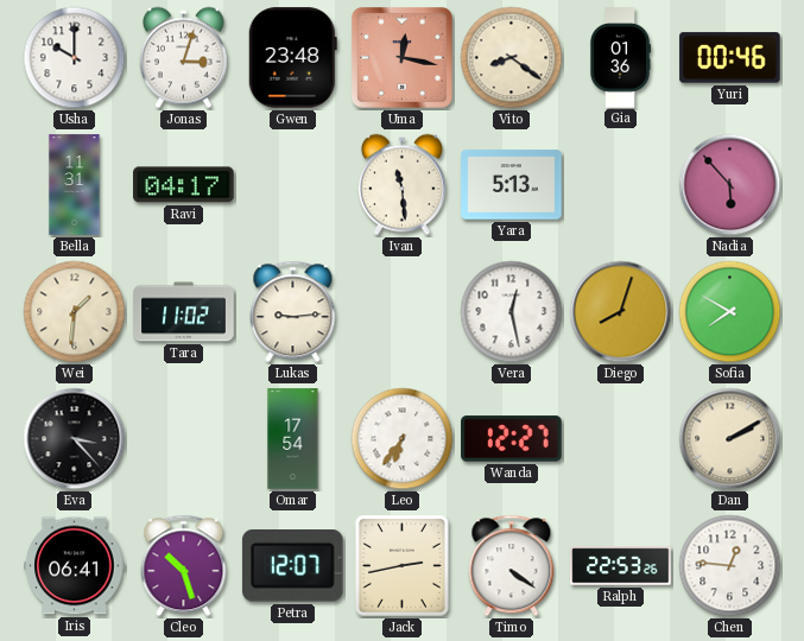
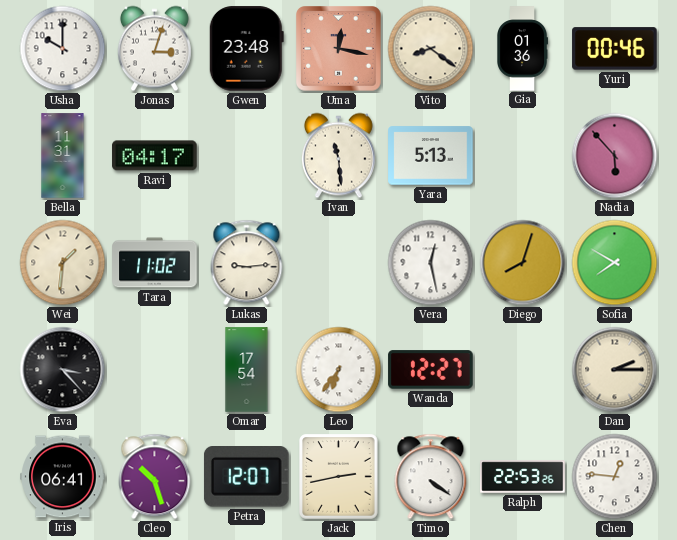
Dan: 2:10 -> 2:15 (615, 370)
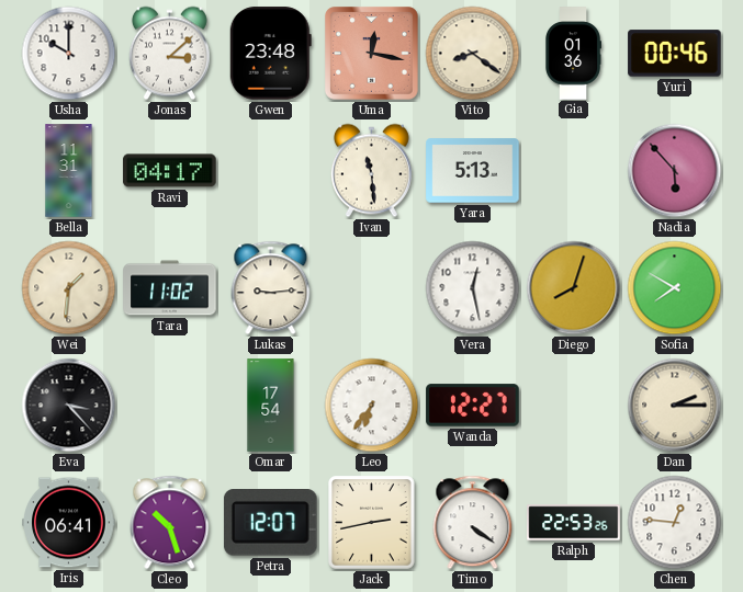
Jonas: 3:03 -> 3:08 (169, 54)
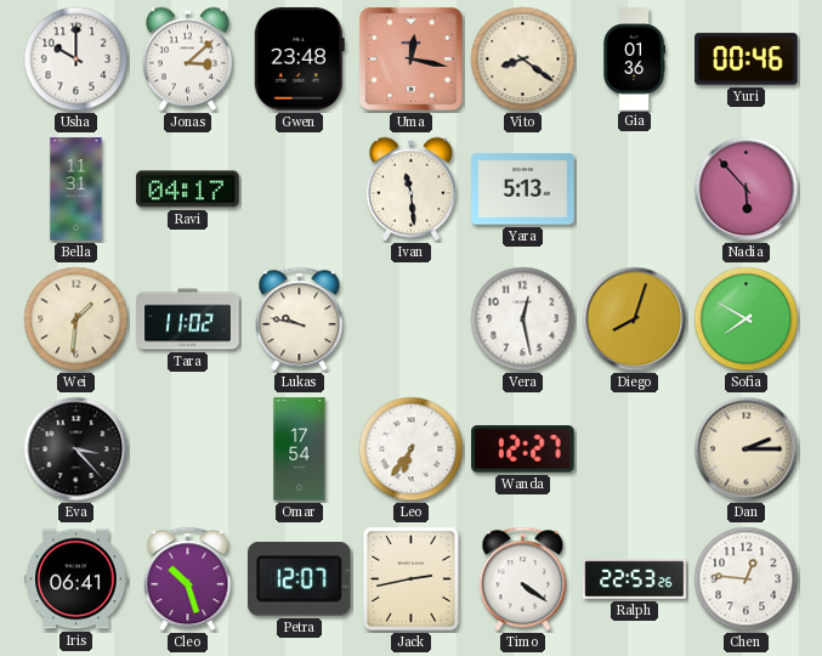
Lukas: 9:14 -> 9:47 (300, 319)
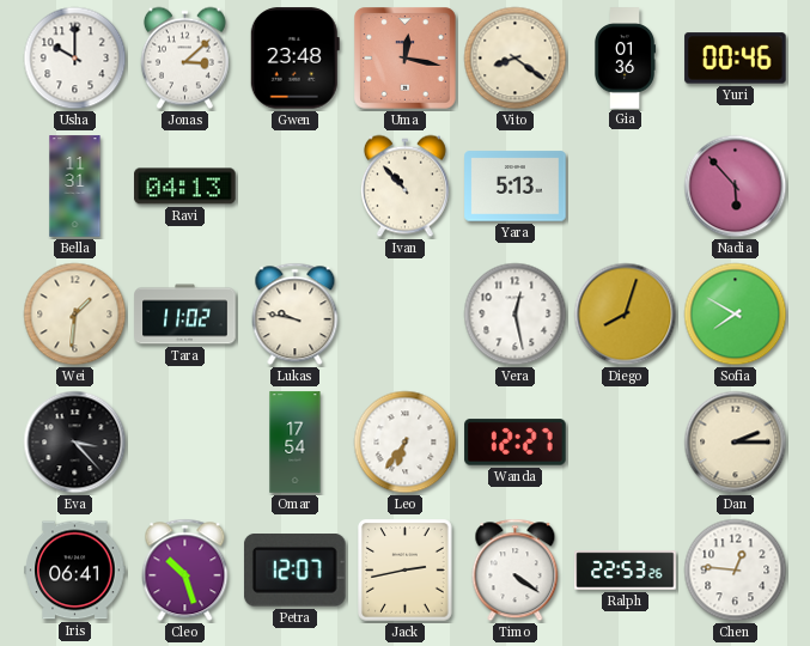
Ravi: 04:17 -> 04:13 (185, 187)
Ivan: 11:29 -> 10:53 (404, 187)
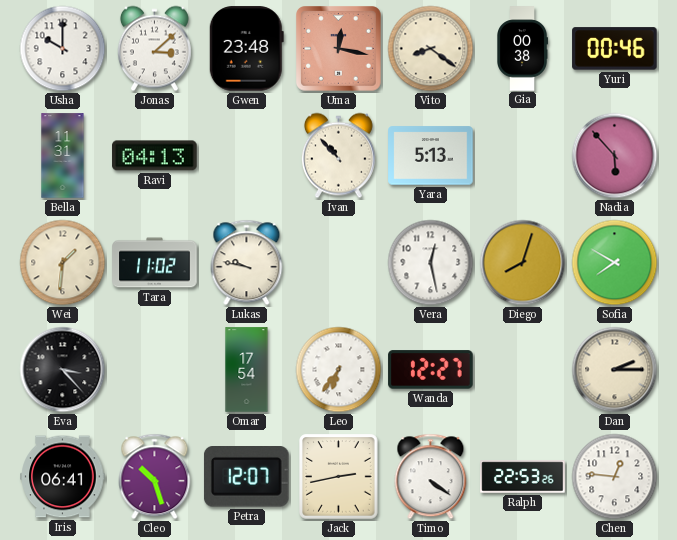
Gia: 01:36 -> 00:38 (522, 49)
